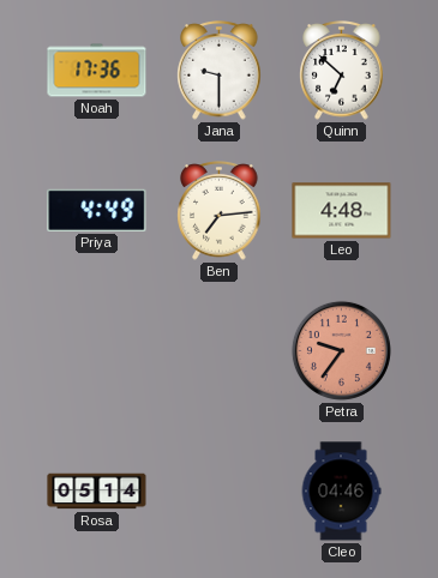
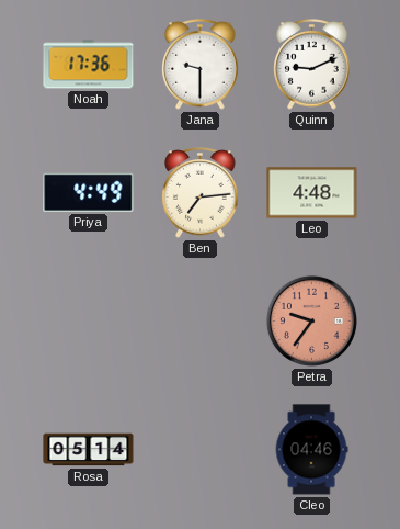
Quinn: 6:52 -> 9:11 (312, 65)
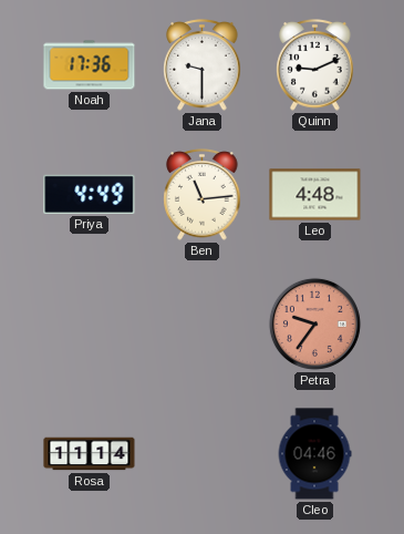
Ben: 7:14 -> 11:14 (203, 195)
Rosa: 05:14 -> 11:14 (90, 454)
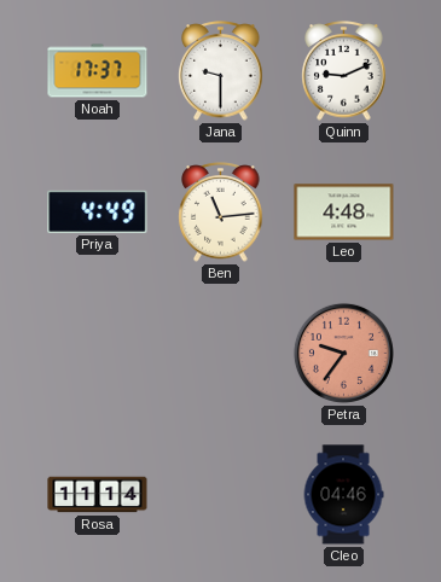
Noah: 17:36 -> 17:37 (98, 71)
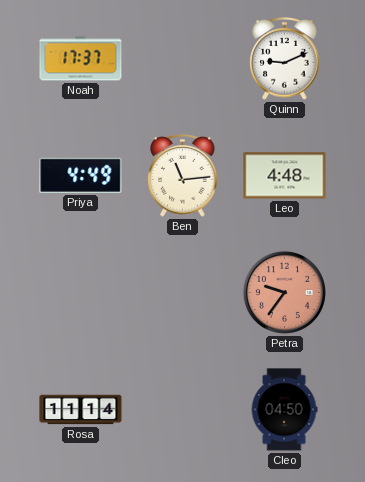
Jana: 9:30 -> none (221, 71)
Cleo: 04:46 -> 04:50 (284, 410)
